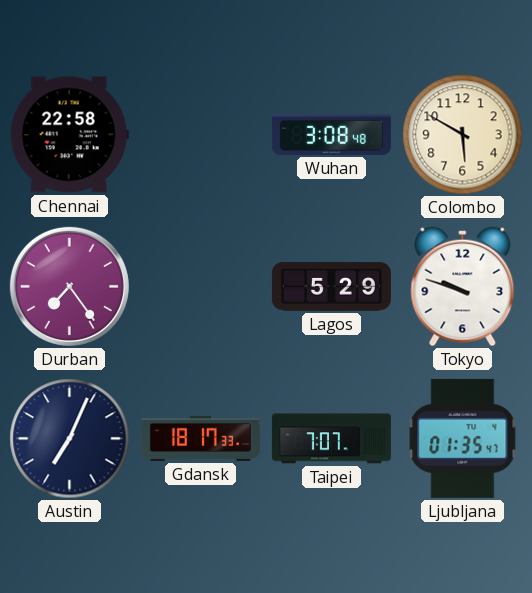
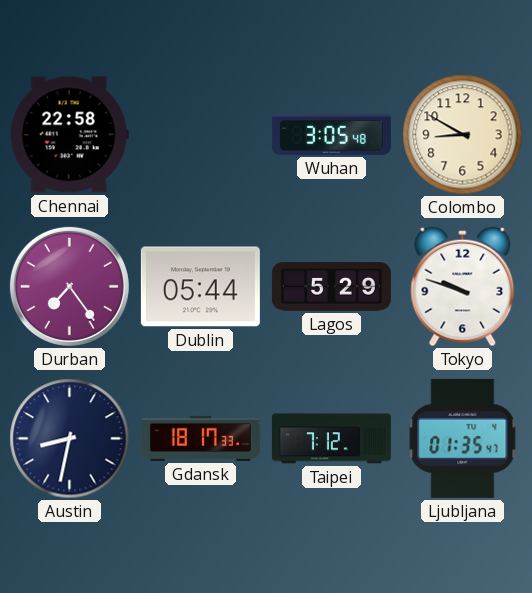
Wuhan: 3:08 -> 3:05 (331, 134)
Colombo: 5:50 -> 8:50 (463, 135)
Dublin: none -> 05:44 (200, 287)
Austin: 7:04 -> 8:32 (70, 439)
Taipei: 7:07 -> 7:12 (331, 439)
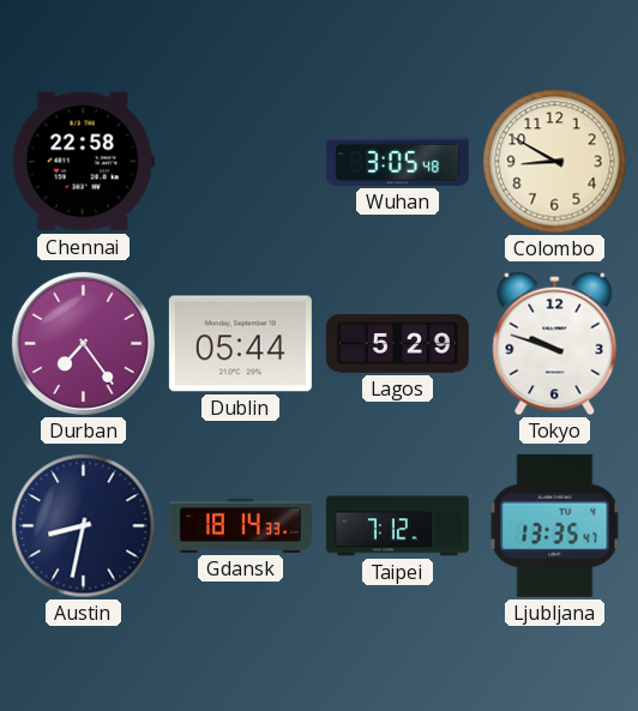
Gdansk: 18:17 -> 18:14 (240, 525)
Ljubljana: 01:35 -> 13:35 (555, 525)
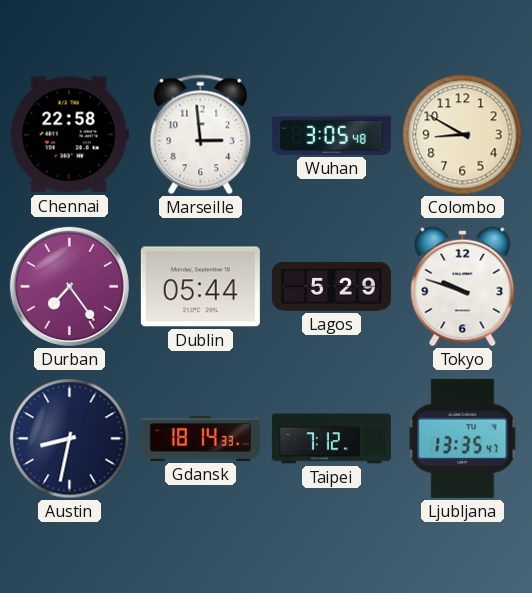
Marseille: none -> 2:59 (201, 135)
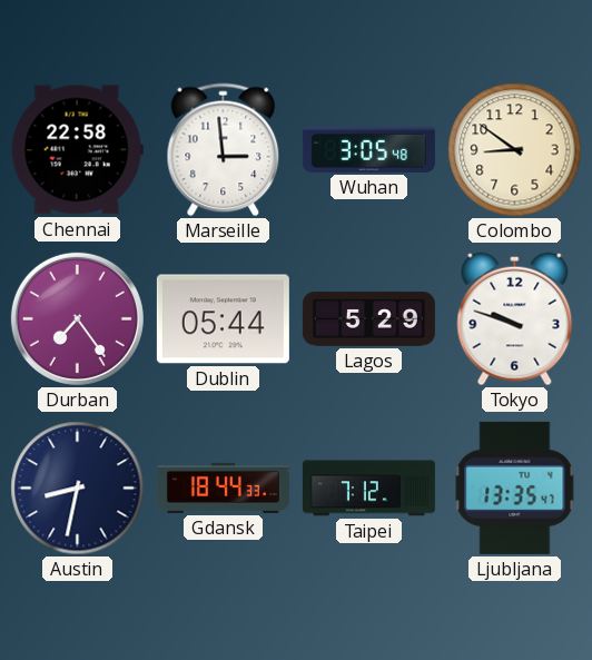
Colombo: 8:50 -> 8:51 (515, 150)
Gdansk: 18:14 -> 18:44 (223, 487)
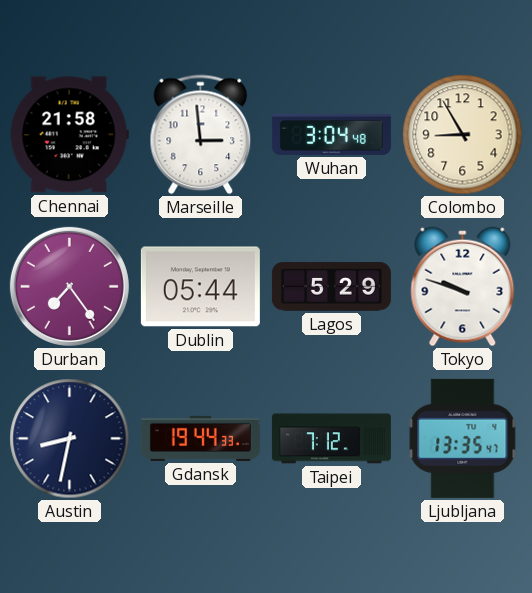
Chennai: 22:58 -> 21:58 (69, 135)
Wuhan: 3:05 -> 3:04 (331, 134)
Colombo: 8:51 -> 8:55 (463, 135)
Gdansk: 18:44 -> 19:44 (200, 438)
